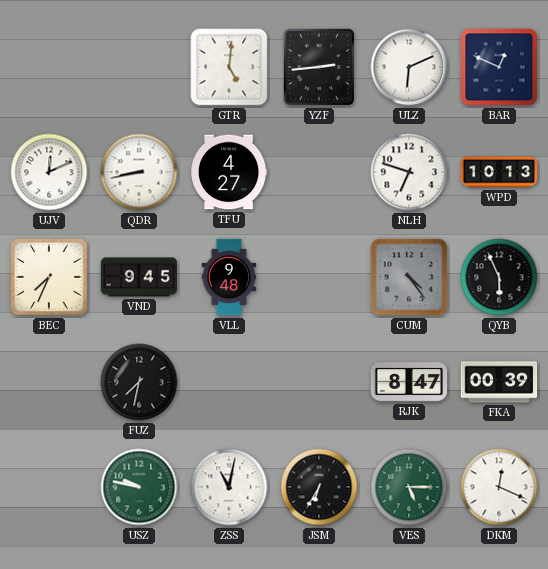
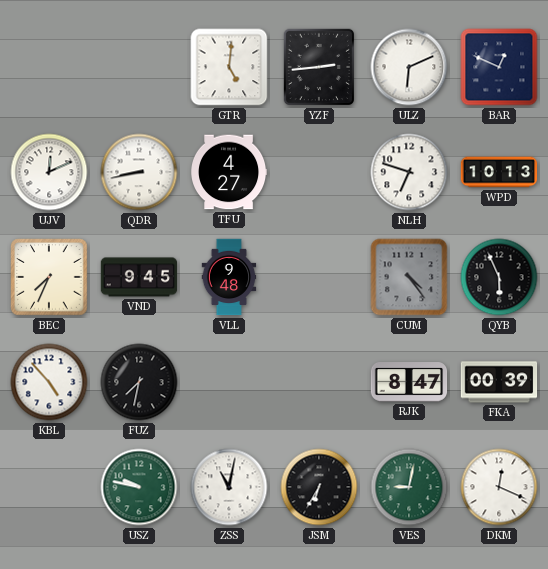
KBL: none -> 4:53 (49, 382)
VES: 5:15 -> 9:02 (409, 487)
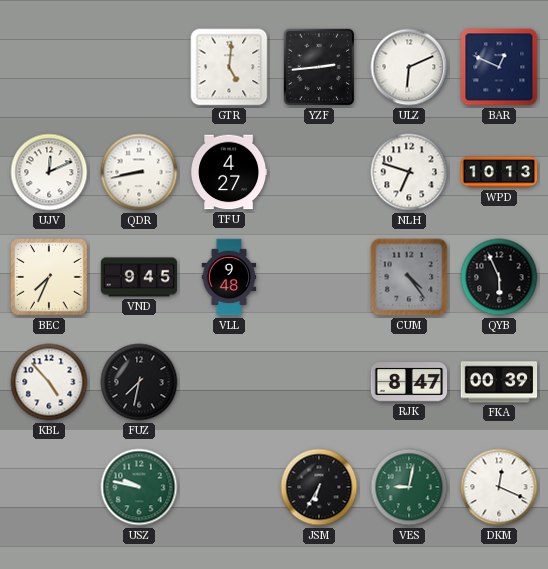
ZSS: 11:02 -> none (229, 487)
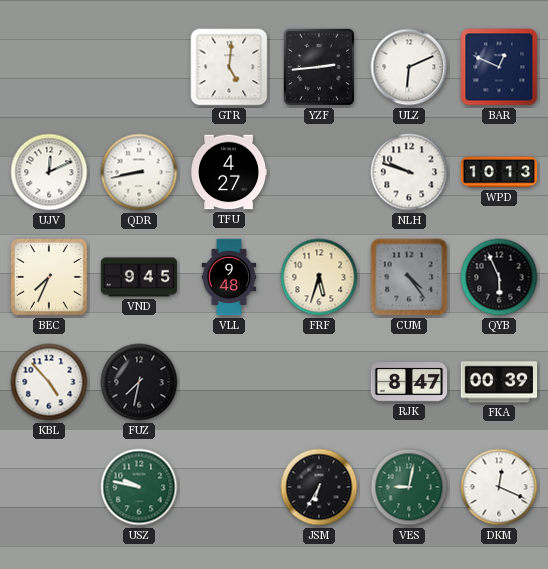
NLH: 6:48 -> 9:48 (409, 172)
FRF: none -> 5:33 (319, 277)
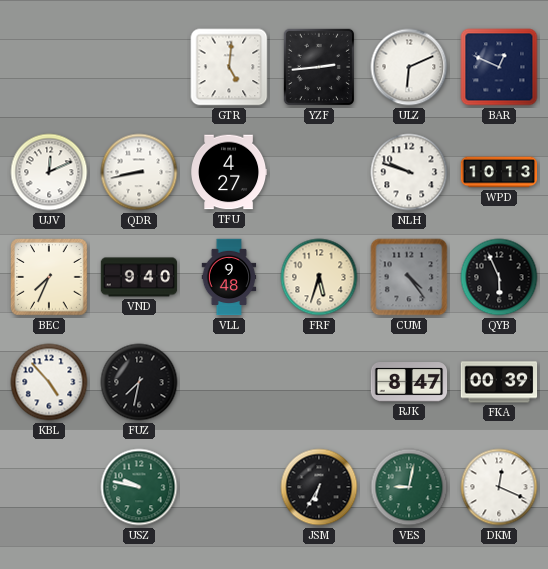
VND: 9:45 -> 9:40 (139, 277)
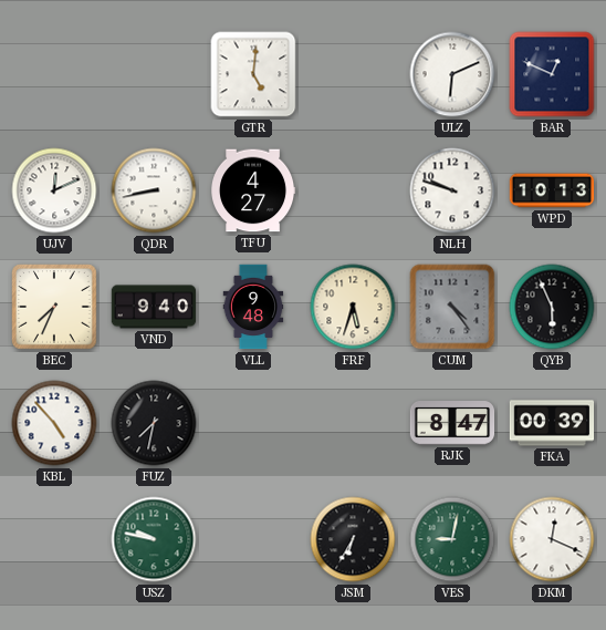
YZF: 2:44 -> none (319, 67)
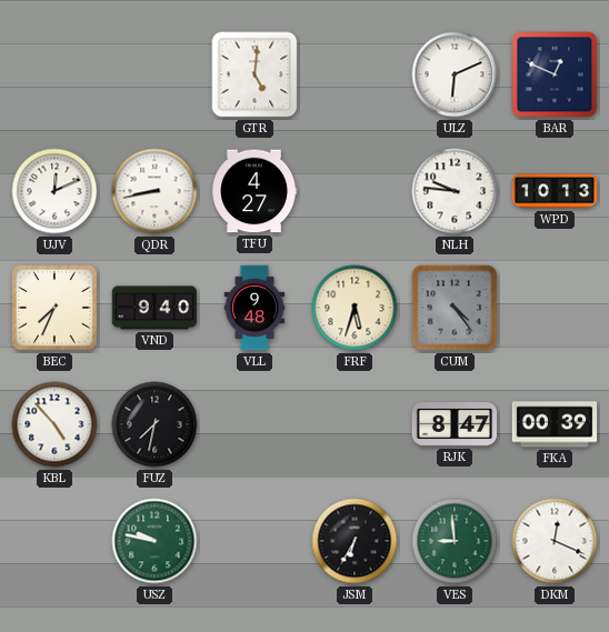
NLH: 9:48 -> 9:46 (455, 191)
QYB: 5:56 -> none (552, 307)
VES: 9:02 -> 8:59 (455, 541)
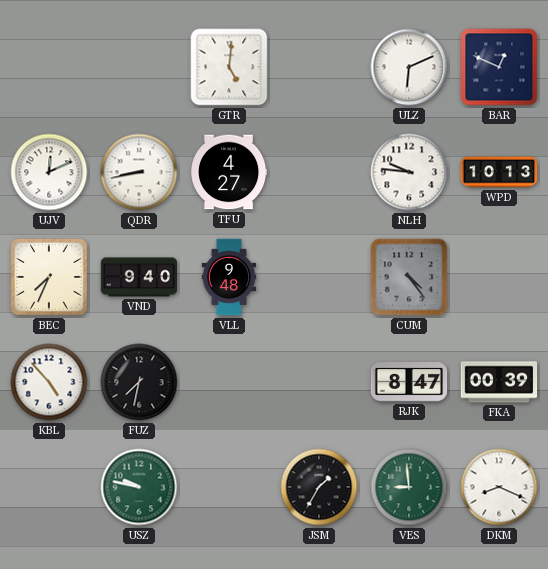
FRF: 5:33 -> none (355, 308)
JSM: 6:35 -> 1:35 (319, 487)
DKM: 12:19 -> 8:19 (499, 487)
